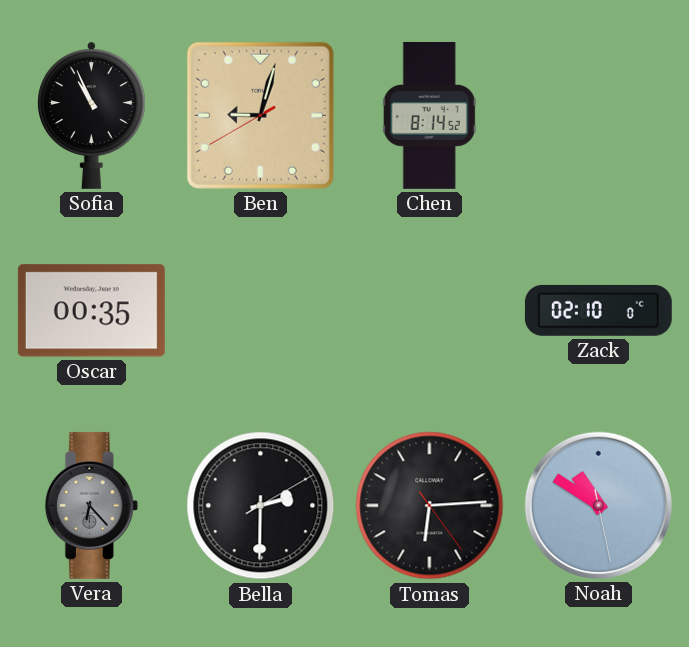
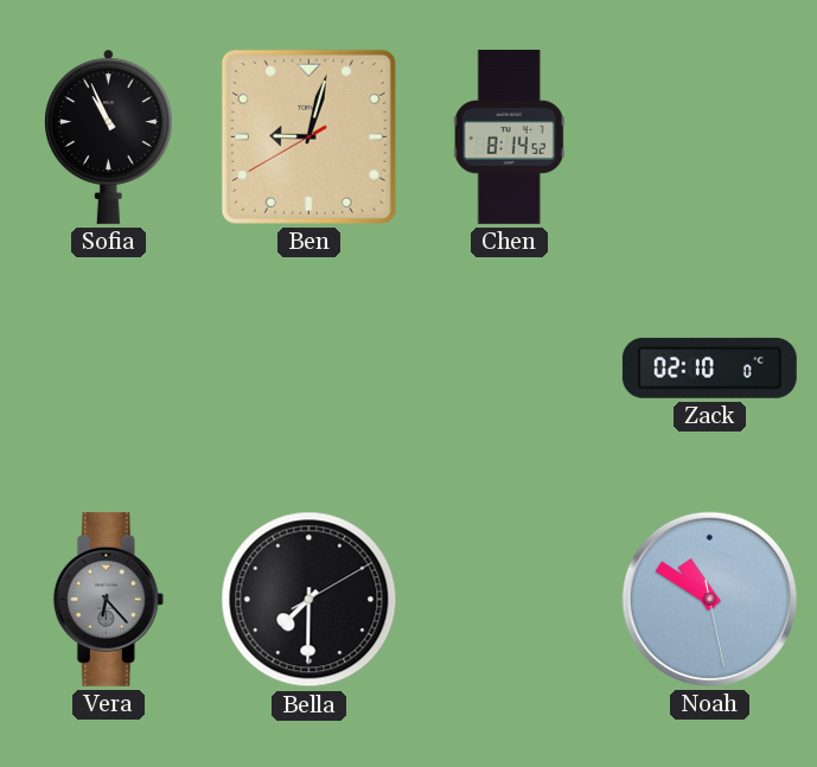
Oscar: 00:35 -> none (91, 311)
Bella: 2:30 -> 7:30 (309, 600)
Tomas: 6:14 -> none (430, 506)
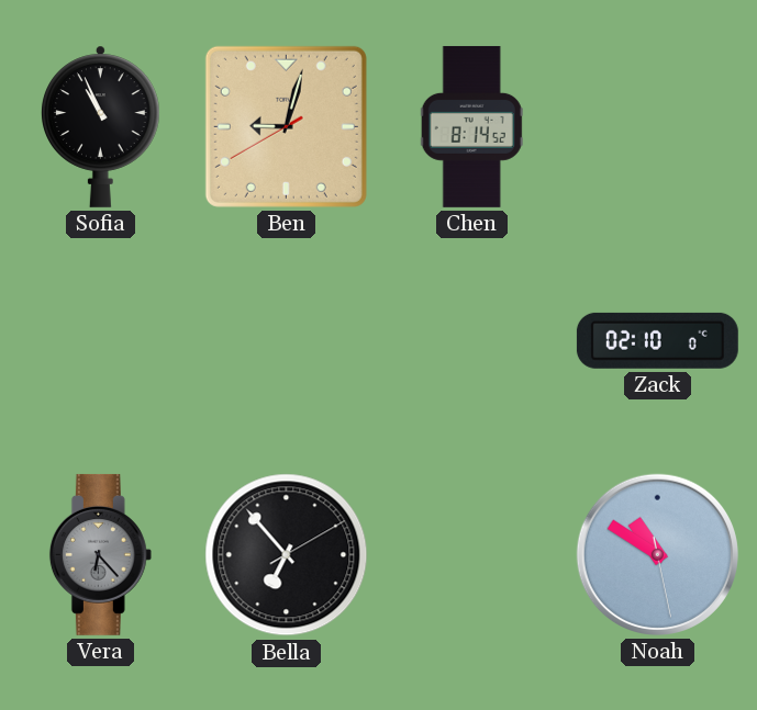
Bella: 7:30 -> 6:53 (287, 555)
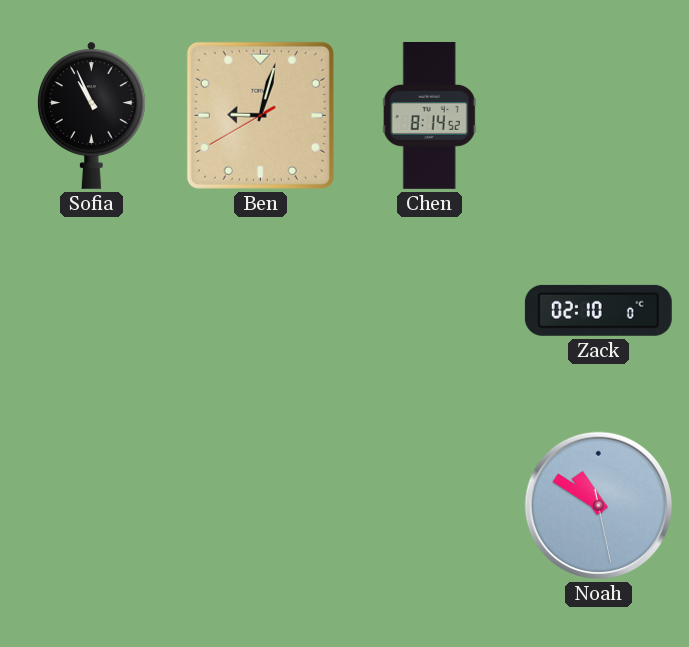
Vera: 6:23 -> none (100, 554)
Bella: 6:53 -> none (287, 555)
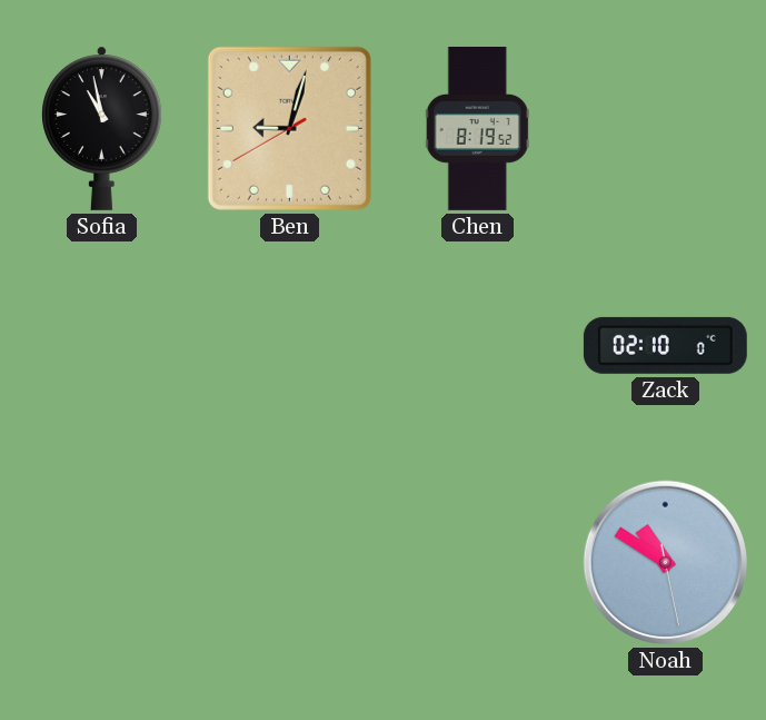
Sofia: 10:56 -> 10:58 (102, 128)
Chen: 8:14 -> 8:19 (477, 128)
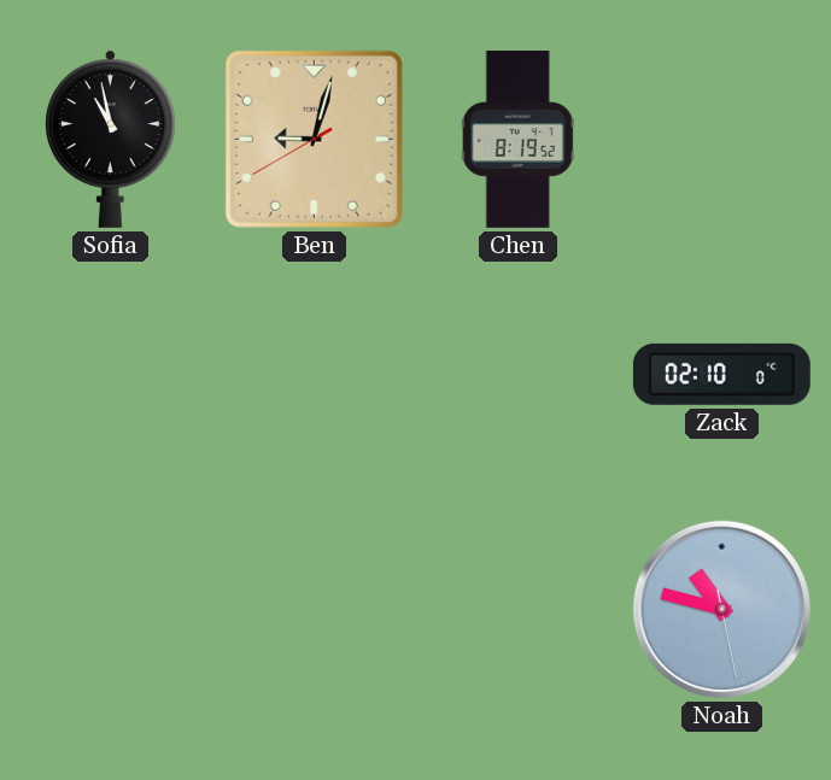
Noah: 10:50 -> 10:47 (721, 609)
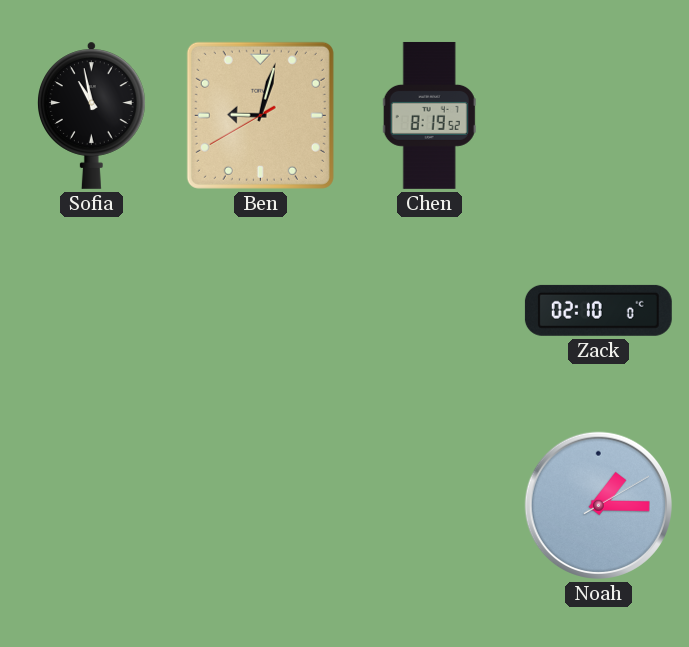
Noah: 10:47 -> 1:15 (598, 505)
